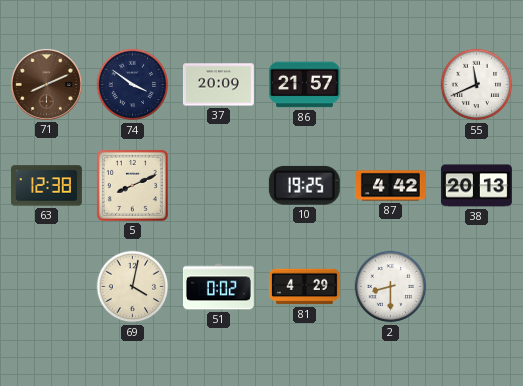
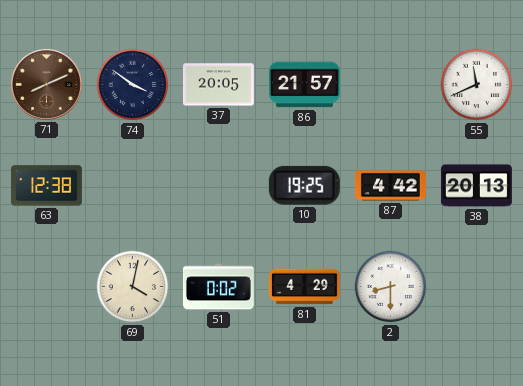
37: 20:09 -> 20:05 (218, 85)
5: 8:11 -> none (132, 185)
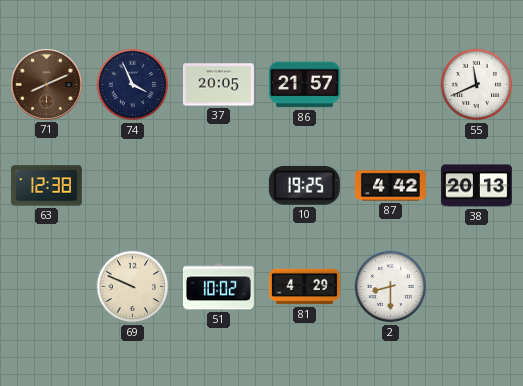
74: 3:51 -> 3:56 (133, 85)
69: 4:02 -> 9:49 (133, 287)
51: 0:02 -> 10:02 (218, 287)
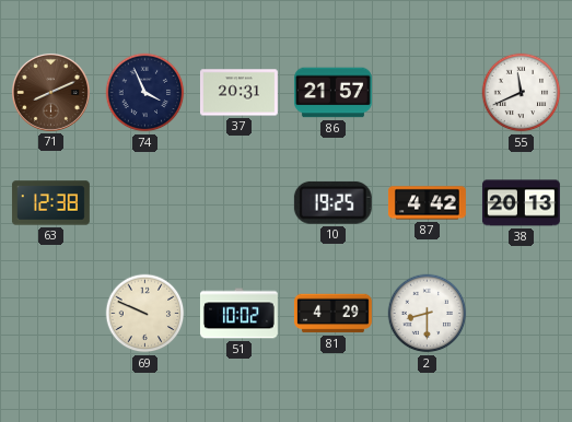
37: 20:05 -> 20:31 (238, 93)
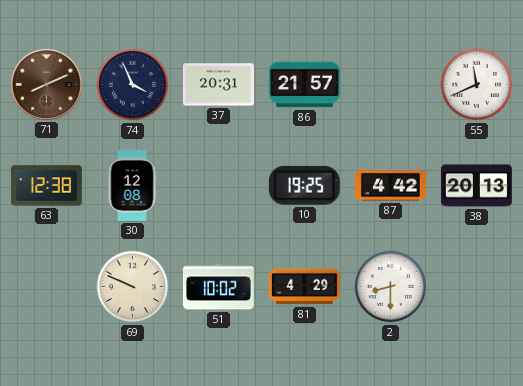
30: none -> 12:08 (132, 185)
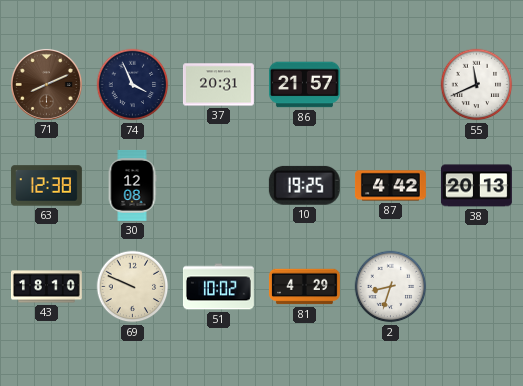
43: none -> 18:10 (46, 287)
2: 8:30 -> 8:33 (391, 287)
